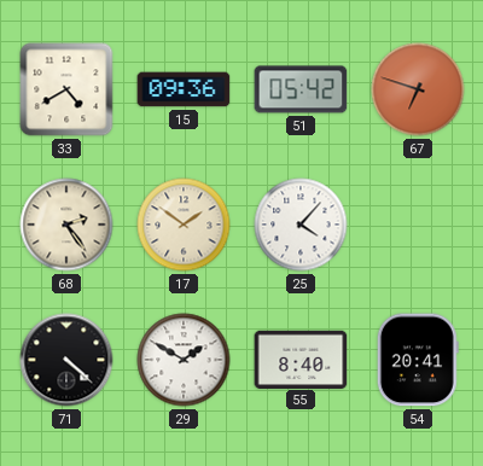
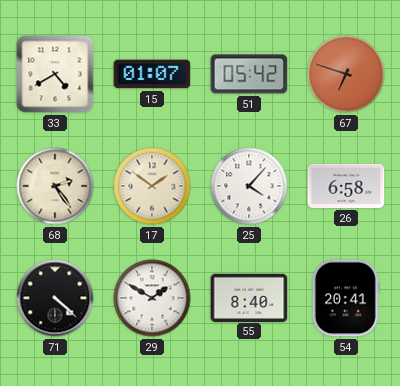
15: 09:36 -> 01:07 (152, 74)
26: none -> 6:58 (346, 186)
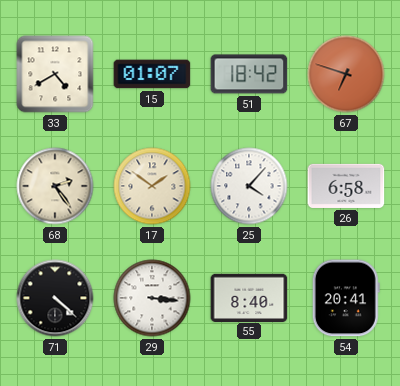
51: 05:42 -> 18:42 (249, 74)
29: 1:50 -> 3:16 (152, 298)
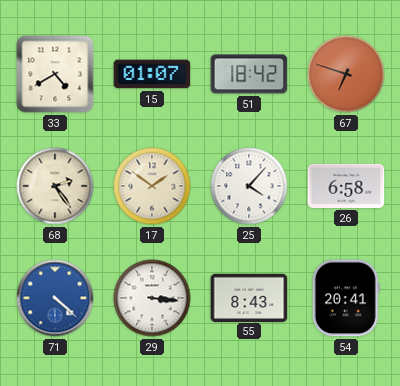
71 dial: black -> blue (55, 298)
55: 8:40 -> 8:43 (249, 297)
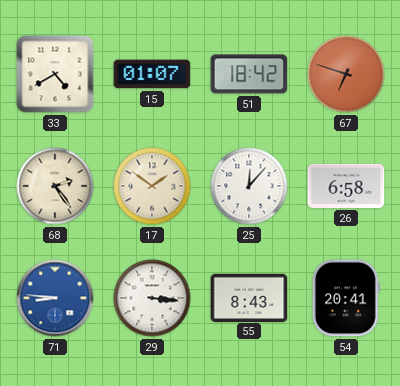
25: 4:07 -> 12:07 (249, 186)
71: 4:22 -> 8:46 (55, 298)
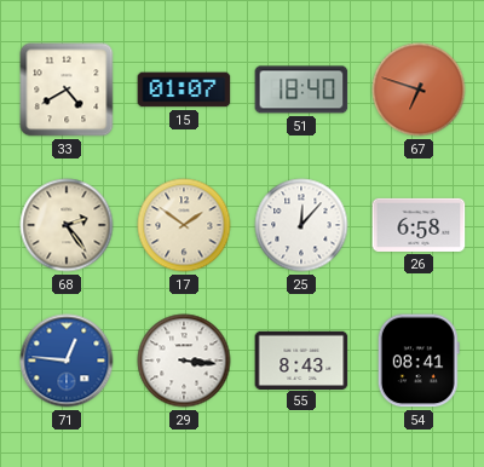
51: 18:42 -> 18:40 (301, 90)
71: 8:46 -> 12:46 (67, 361)
54: 20:41 -> 08:41 (419, 361)
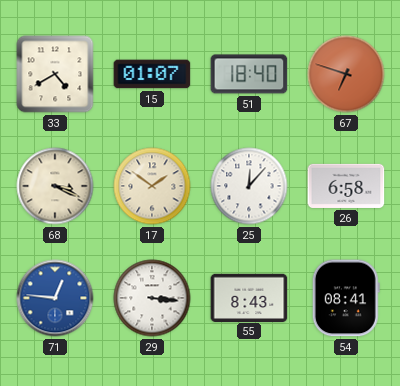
68: 2:24 -> 3:19 (55, 186)
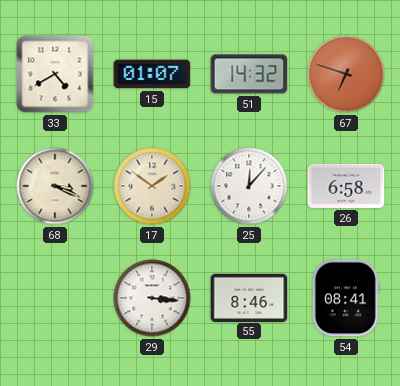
51: 18:40 -> 14:32 (249, 74)
71: 12:46 -> none (55, 298)
55: 8:43 -> 8:46 (249, 297)
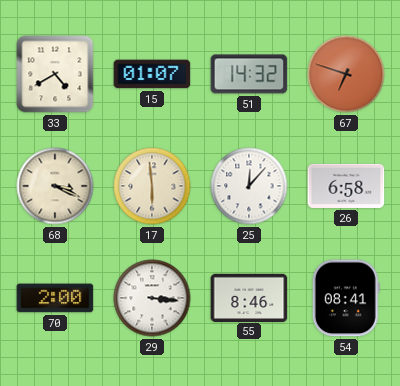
17: 1:51 -> 5:59 (152, 186)
70: none -> 2:00 (55, 298)
